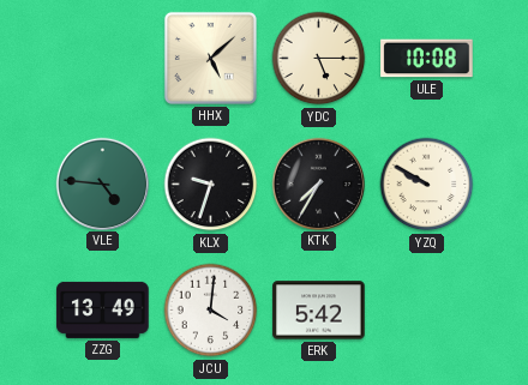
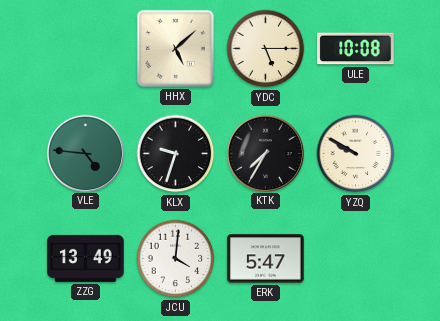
ERK: 5:42 -> 5:47 (266, 259)
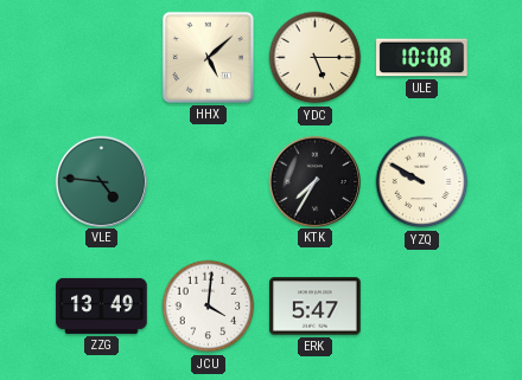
KLX: 9:33 -> none (176, 154)
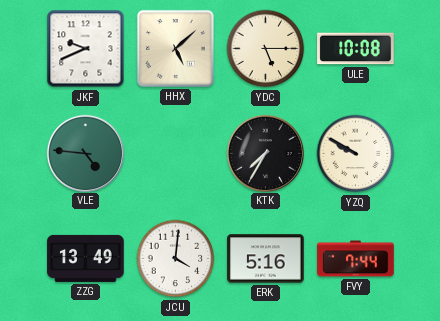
JKF: none -> 9:41 (86, 49)
ERK: 5:47 -> 5:16 (266, 259)
FVY: none -> 7:44 (356, 259)
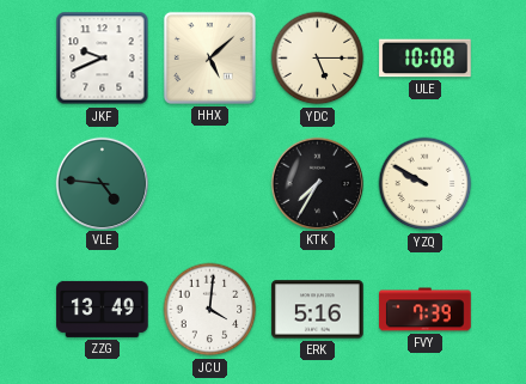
FVY: 7:44 -> 7:39 (426, 310)
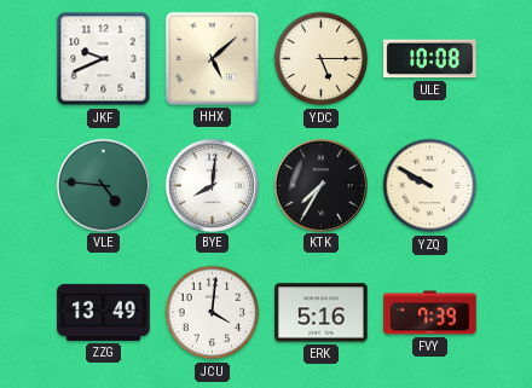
BYE: none -> 8:01 (212, 185)
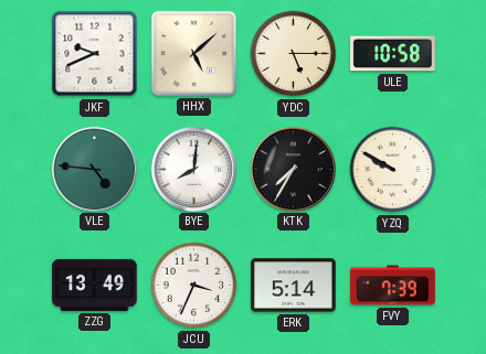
ULE: 10:08 -> 10:58 (393, 54)
JCU: 4:01 -> 3:34 (194, 286)
ERK: 5:16 -> 5:14 (294, 286)
